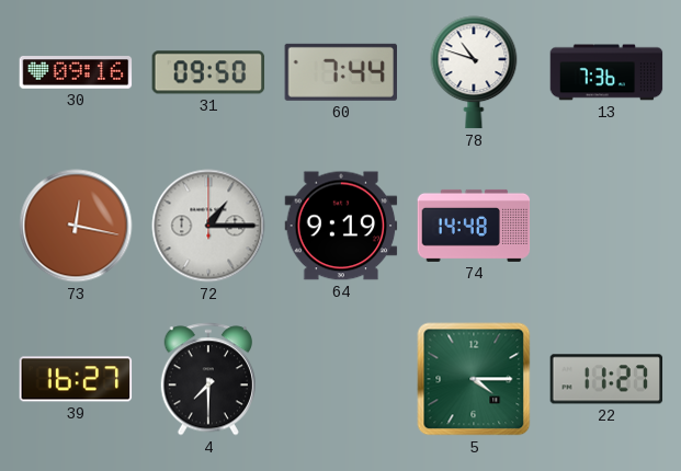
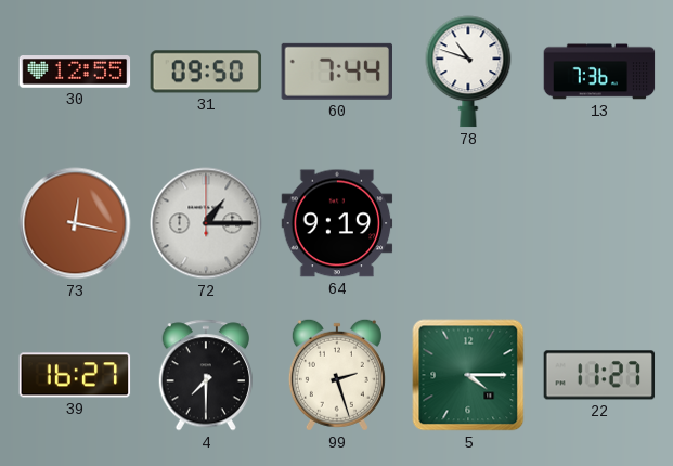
30: 09:16 -> 12:55 (75, 72)
74: 14:48 -> none (474, 226)
99: none -> 2:27 (337, 375)
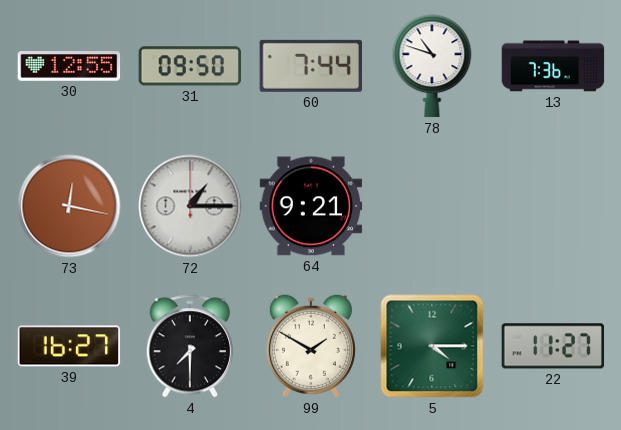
64: 9:19 -> 9:21 (311, 206)
99: 2:27 -> 1:50 (311, 346)
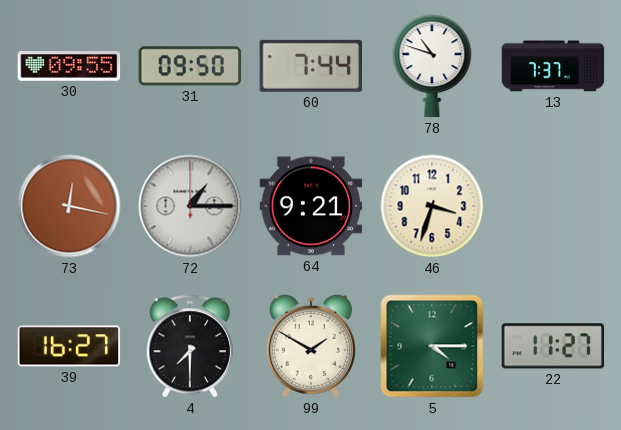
30: 12:55 -> 09:55 (69, 66)
13: 7:36 -> 7:37 (553, 66)
46: none -> 3:33 (432, 206)
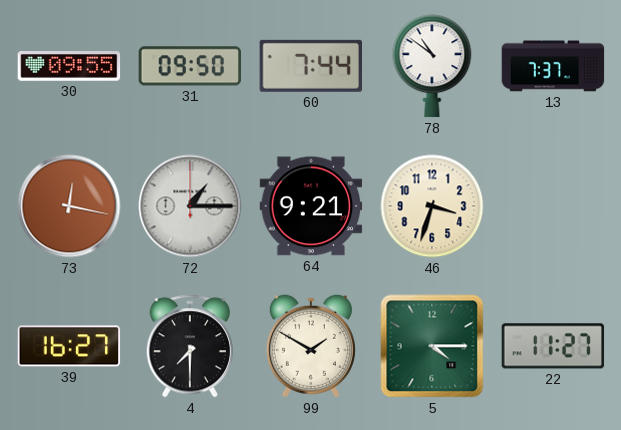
78: 10:48 -> 10:51 (432, 66)
